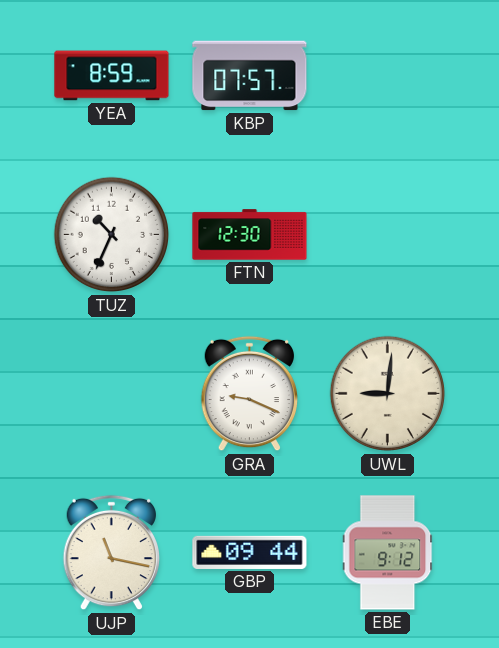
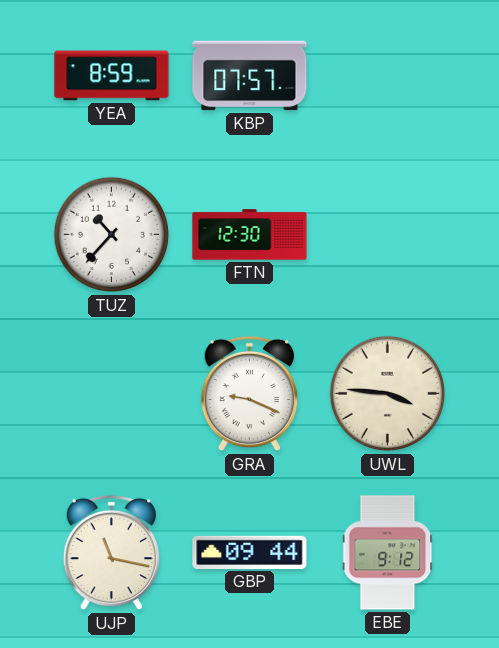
TUZ: 10:34 -> 10:37 (112, 235)
UWL: 9:01 -> 3:46 (388, 394)
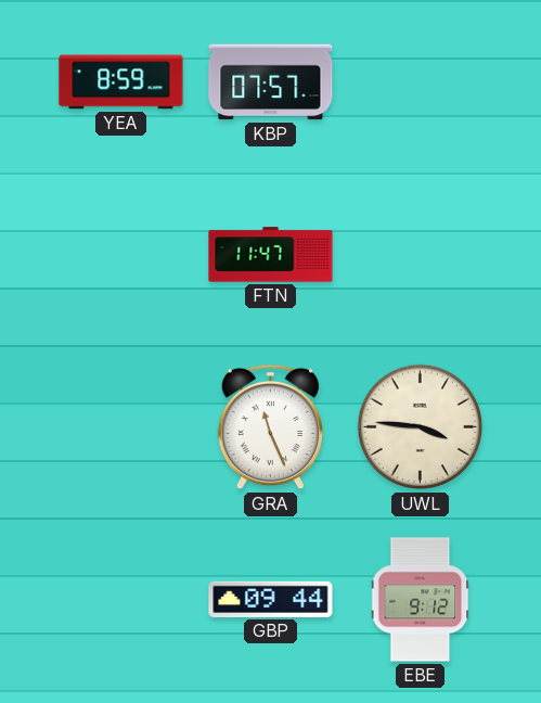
TUZ: 10:37 -> none (112, 235)
FTN: 12:30 -> 11:47 (271, 255)
GRA: 9:19 -> 11:26 (270, 427)
UJP: 11:17 -> none (111, 553)
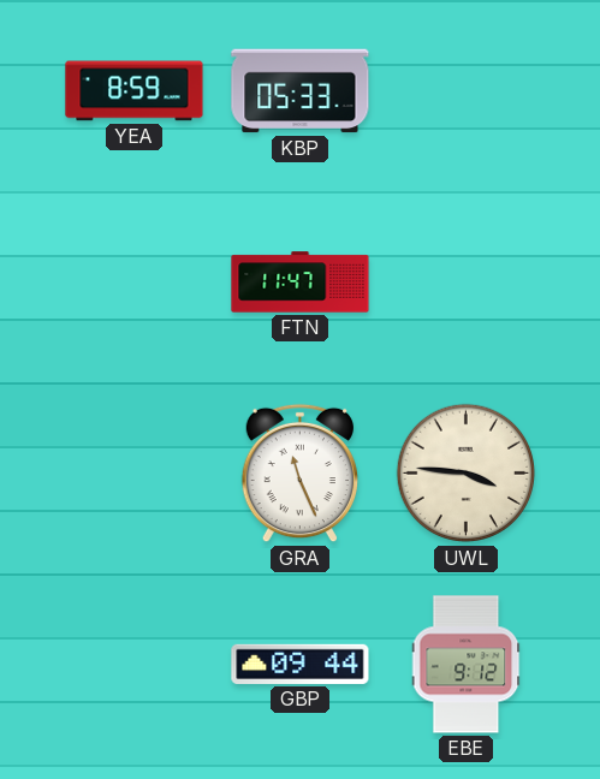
KBP: 07:57 -> 05:33 (301, 91)
